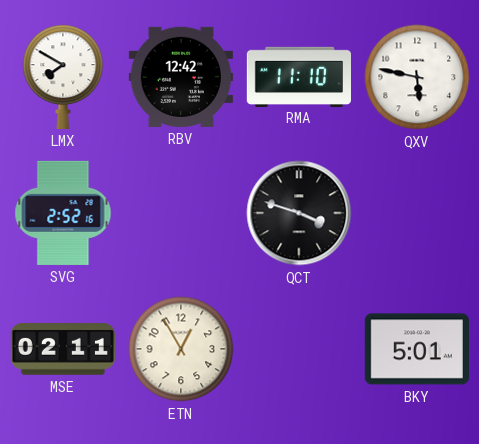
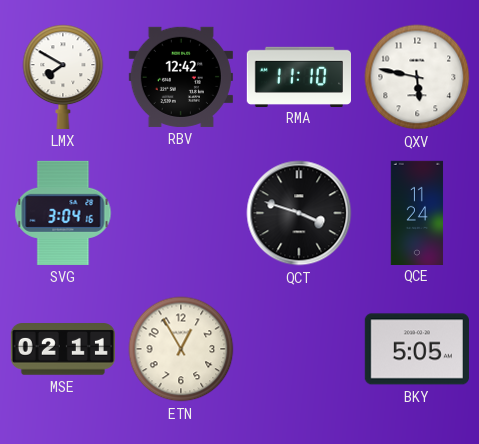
SVG: 2:52 -> 3:04 (63, 213)
QCE: none -> 11:24 (417, 212)
BKY: 5:01 -> 5:05 (417, 349)
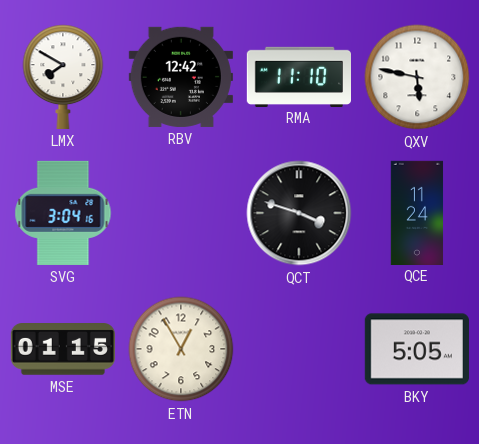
MSE: 02:11 -> 01:15 (63, 349)
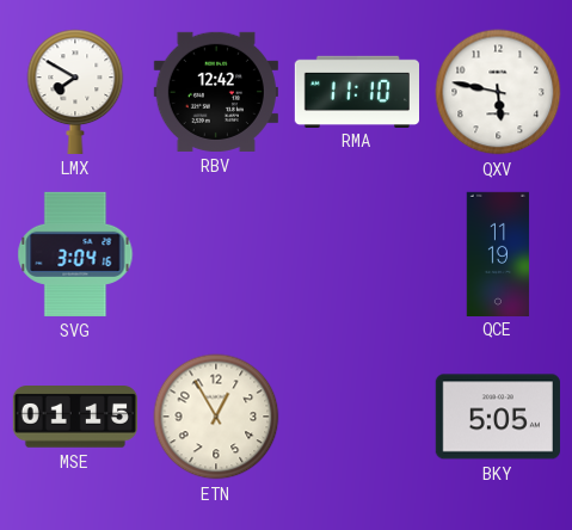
QCT: 3:48 -> none (299, 213)
QCE: 11:24 -> 11:19 (498, 253)
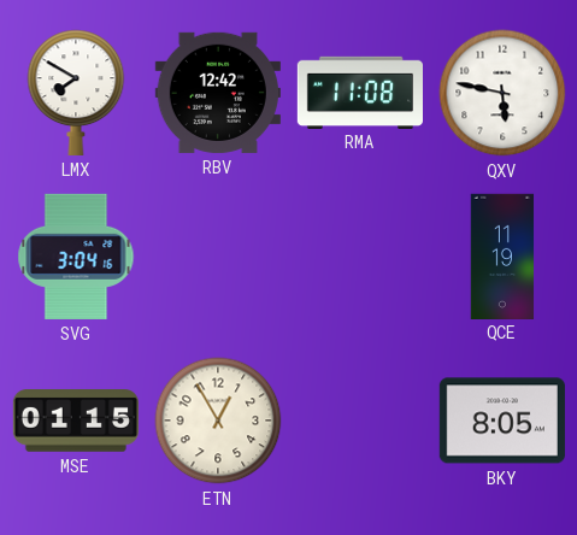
RMA: 11:10 -> 11:08 (359, 92)
BKY: 5:05 -> 8:05 (502, 421)
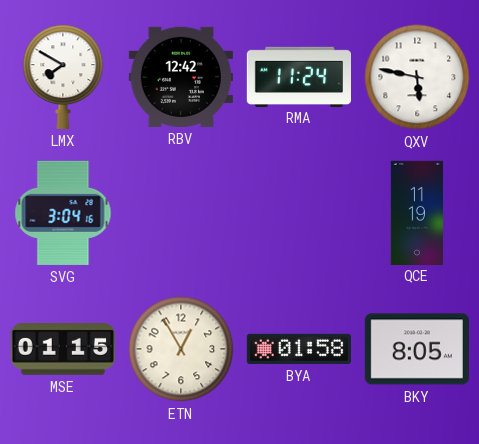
RMA: 11:08 -> 11:24 (298, 76)
BYA: none -> 01:58 (299, 349)
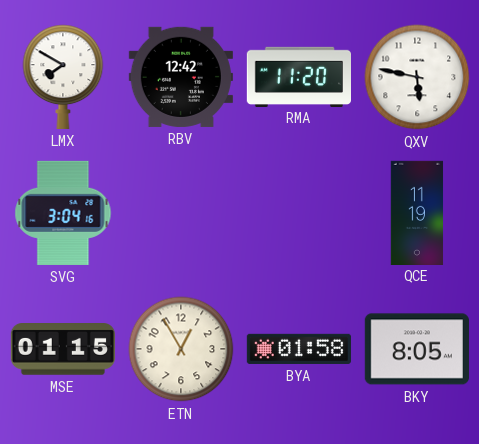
RMA: 11:24 -> 11:20 (298, 76)
